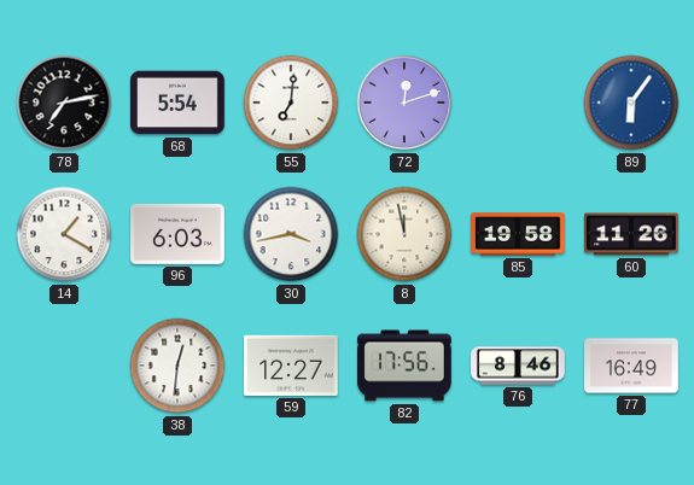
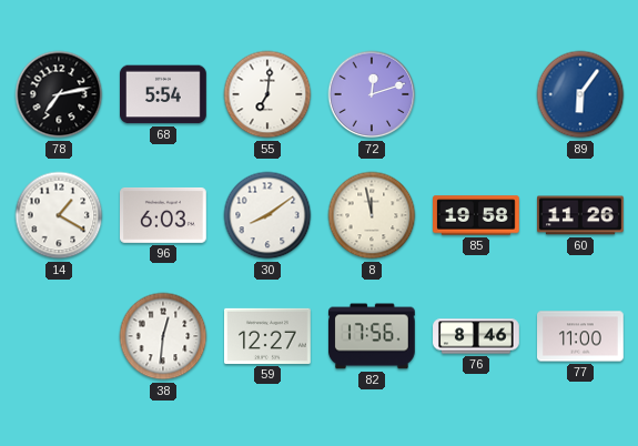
30: 3:43 -> 8:09 (267, 215)
77: 16:49 -> 11:00 (581, 336)
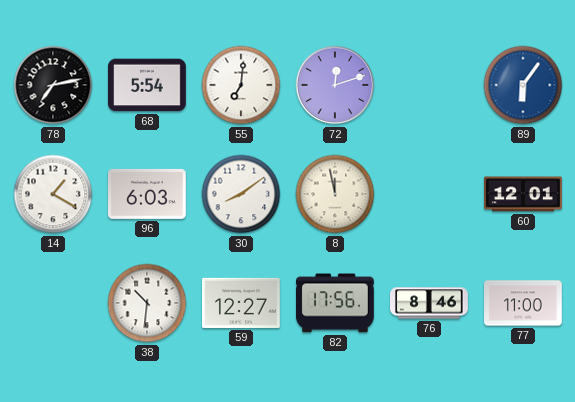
85: 19:58 -> none (477, 215)
60: 11:26 -> 12:01 (524, 194)
38: 12:31 -> 10:31 (147, 303)
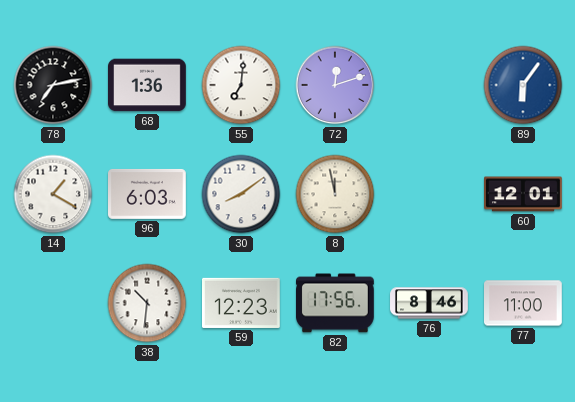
68: 5:54 -> 1:36 (148, 85)
59: 12:27 -> 12:23 (242, 303)
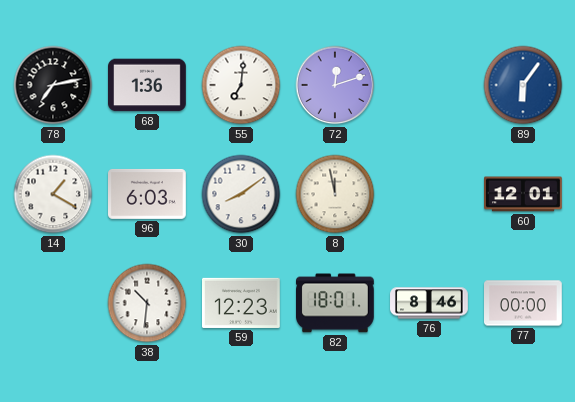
82: 17:56 -> 18:01 (336, 303)
77: 11:00 -> 00:00 (524, 303)
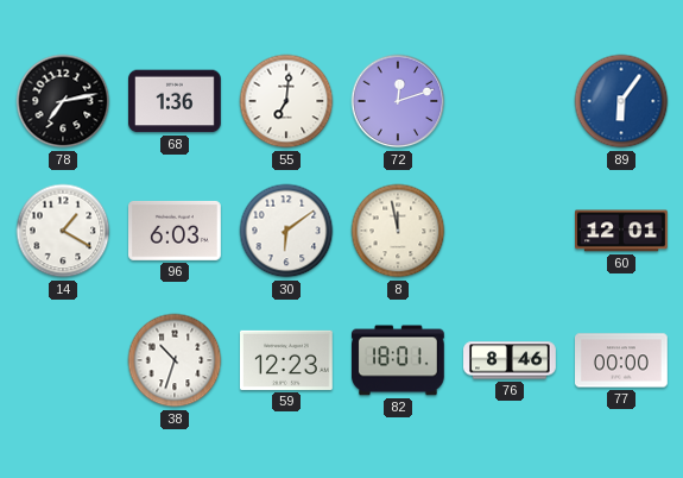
30: 8:09 -> 6:09 (286, 231)
38: 10:31 -> 10:33 (175, 360)
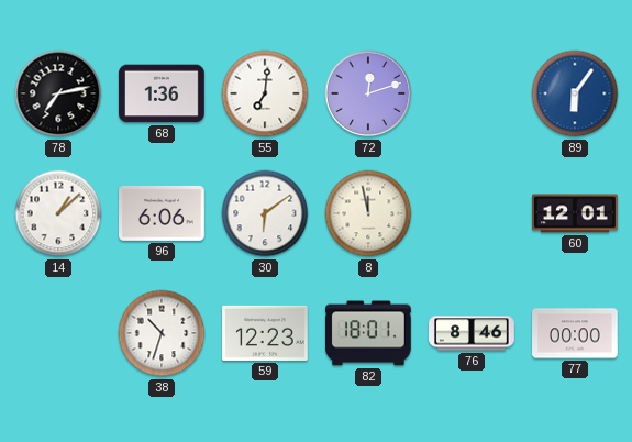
14: 1:20 -> 1:08 (58, 213)
96: 6:03 -> 6:06 (163, 213)
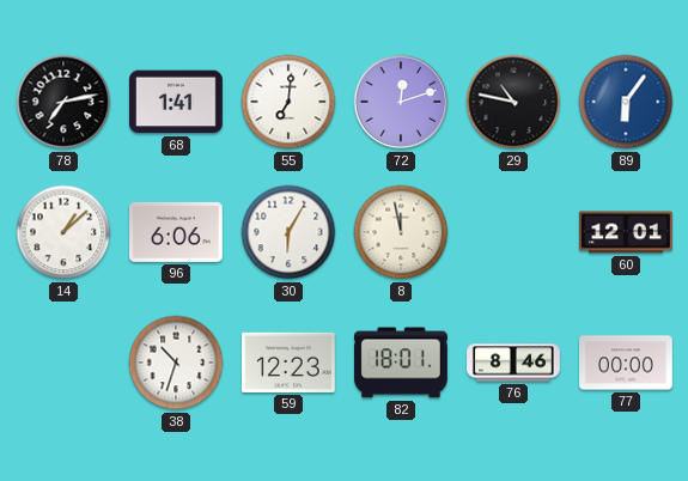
68: 1:36 -> 1:41 (177, 102)
29: none -> 10:47 (513, 102)
30: 6:09 -> 6:05 (288, 232)
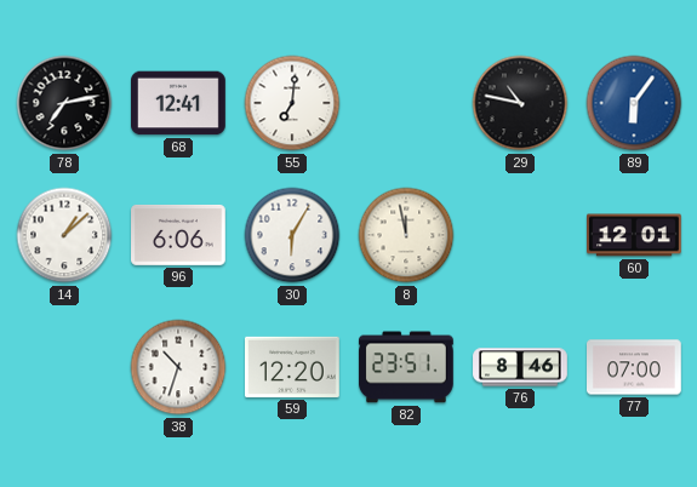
68: 1:41 -> 12:41 (179, 103)
72: 12:12 -> none (401, 102)
59: 12:23 -> 12:20 (293, 367)
82: 18:01 -> 23:51 (407, 367)
77: 00:00 -> 07:00 (635, 367)
